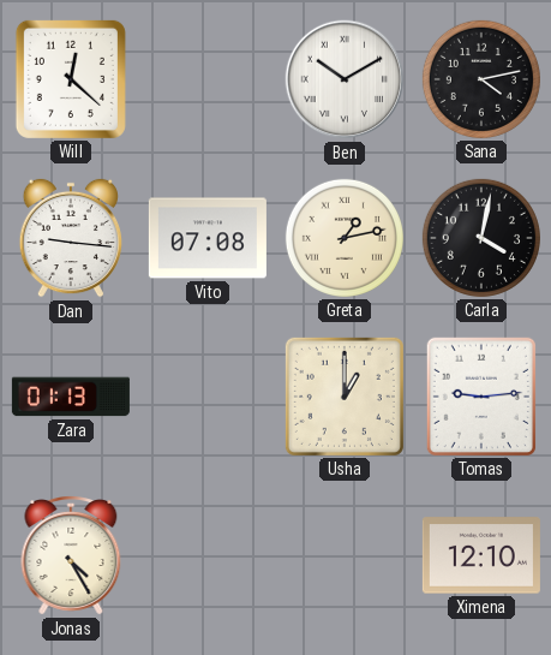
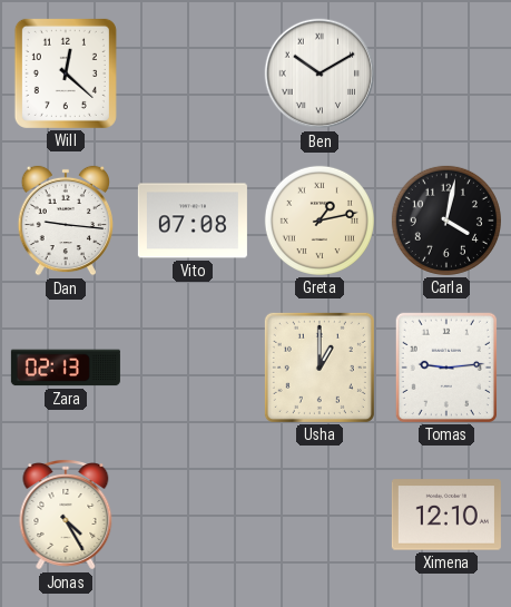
Sana: 4:13 -> none (481, 79)
Zara: 01:13 -> 02:13 (66, 368)
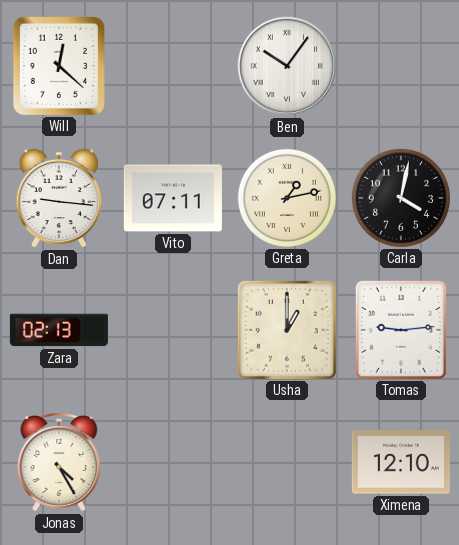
Ben: 10:10 -> 10:06 (287, 66)
Vito: 07:08 -> 07:11 (173, 198)
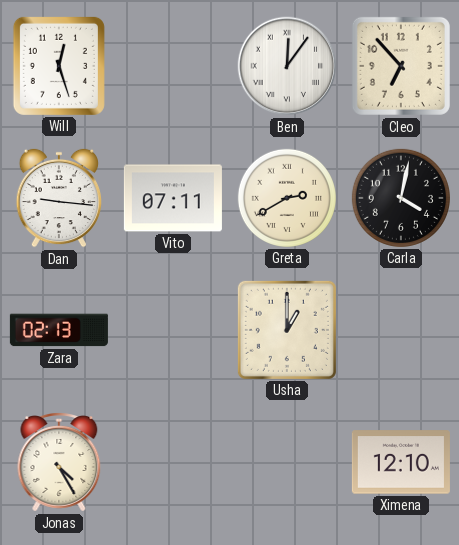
Will: 12:22 -> 12:27 (59, 66)
Ben: 10:06 -> 12:06 (287, 66)
Cleo: none -> 6:53 (401, 66)
Greta: 1:13 -> 2:40 (287, 198)
Tomas: 9:14 -> none (401, 330)
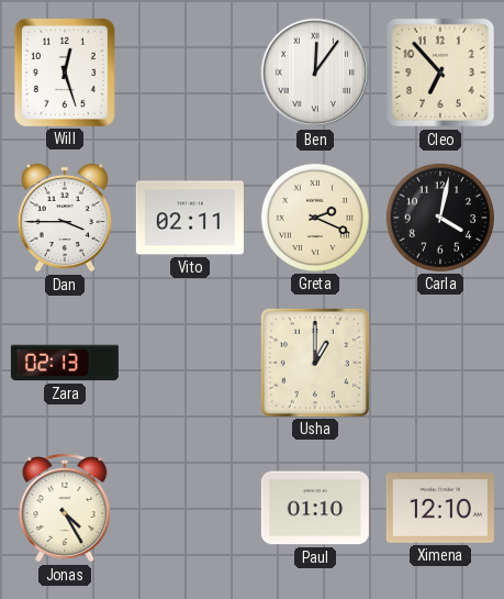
Dan: 9:16 -> 3:45 (64, 218)
Vito: 07:11 -> 02:11 (190, 218)
Greta: 2:40 -> 2:19 (315, 218)
Paul: none -> 01:10 (315, 508)
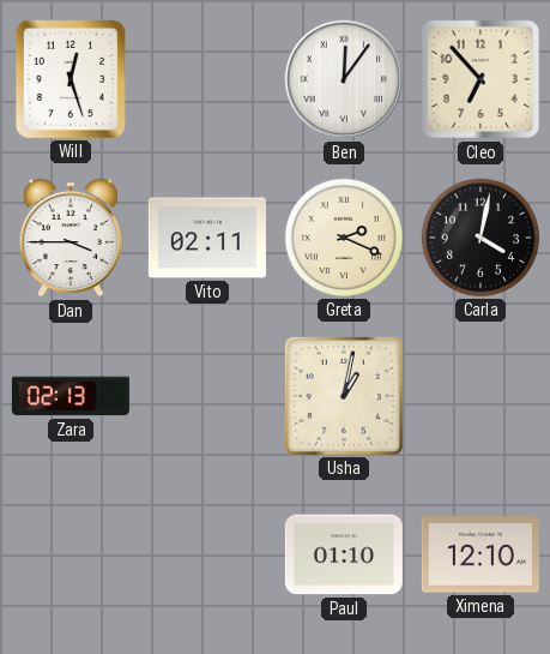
Usha: 1:00 -> 1:02 (344, 396)
Jonas: 4:25 -> none (65, 509)
